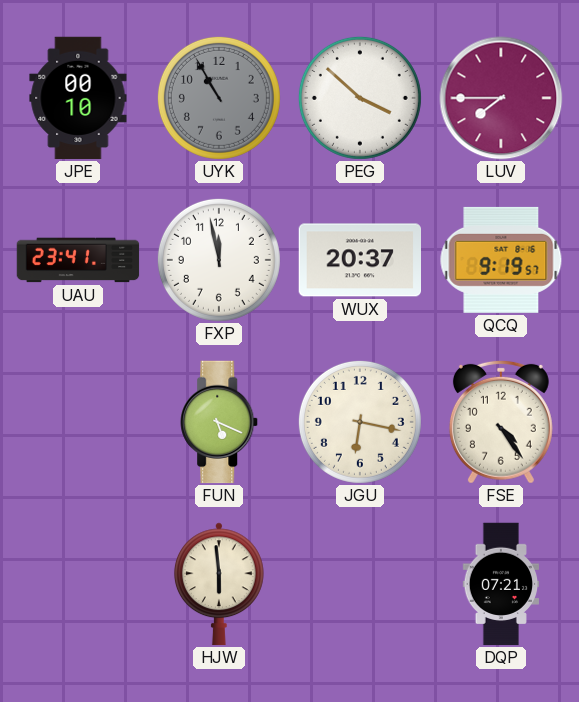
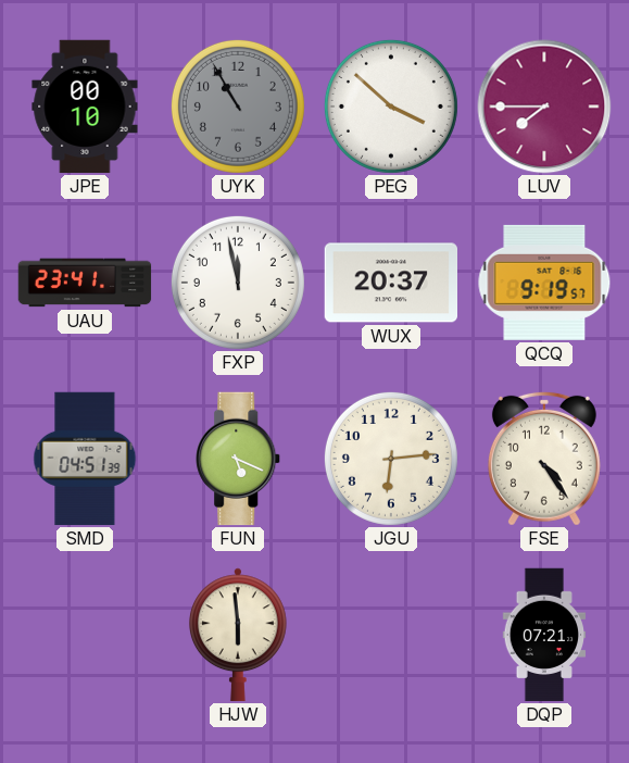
SMD: none -> 04:51 (85, 459)
JGU: 6:17 -> 6:14 (391, 459)
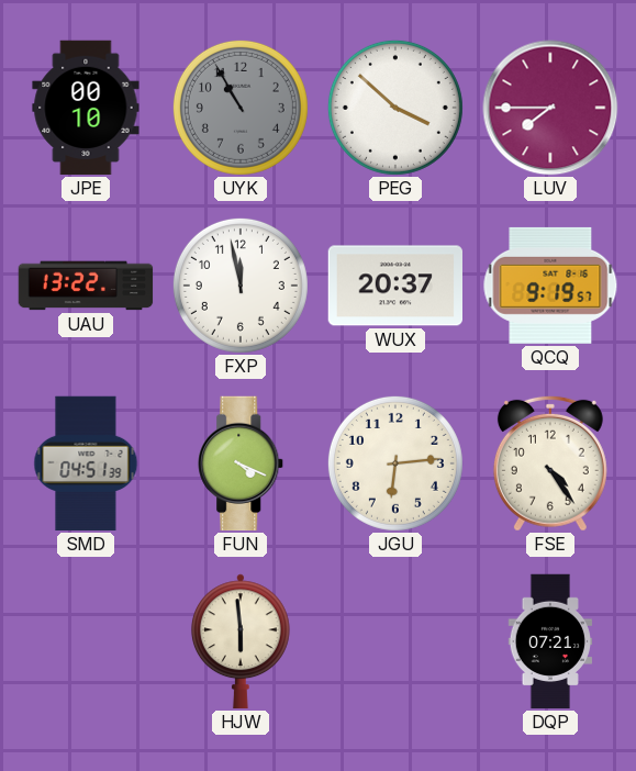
UAU: 23:41 -> 13:22 (86, 286)
FUN: 5:19 -> 4:19 (242, 463)
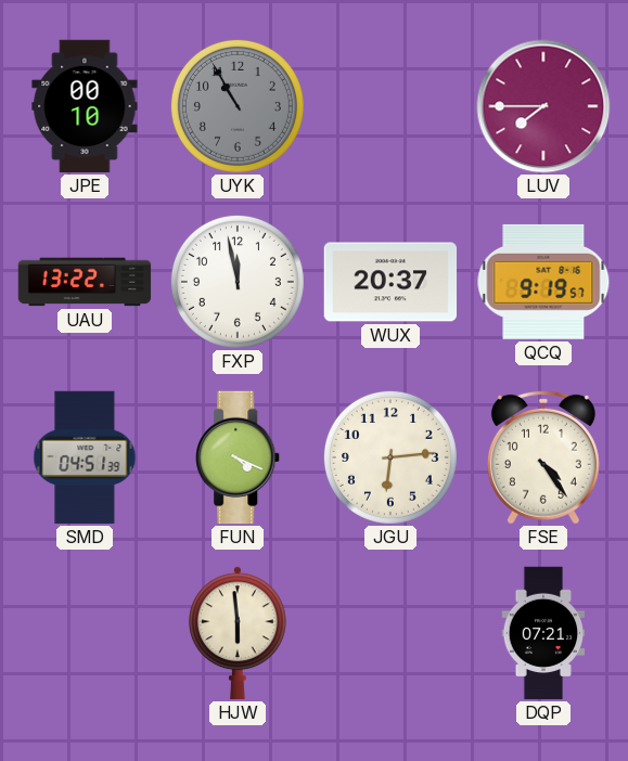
PEG: 3:52 -> none (395, 108)
